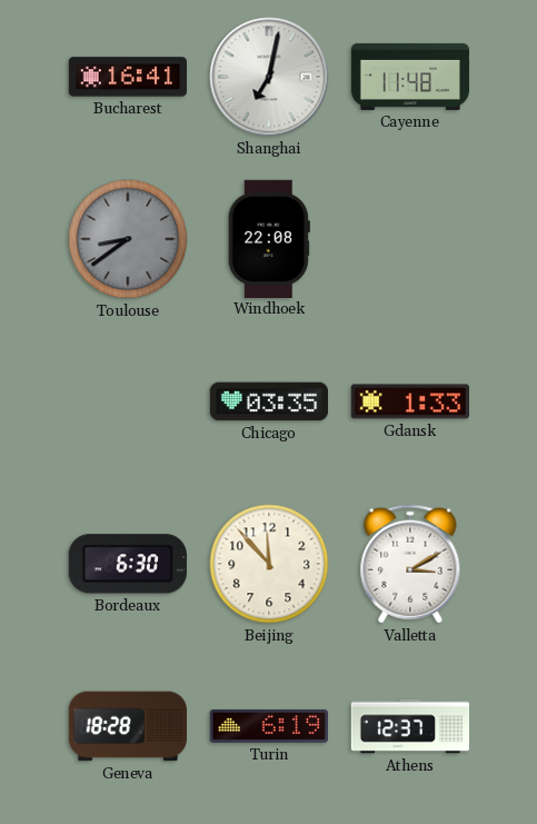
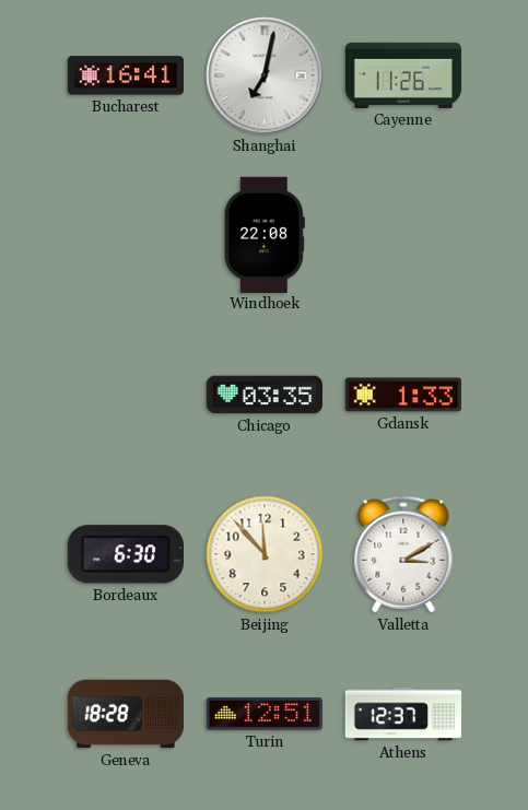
Cayenne: 11:48 -> 11:26 (403, 75)
Toulouse: 8:39 -> none (128, 239)
Turin: 6:19 -> 12:51 (263, 714)
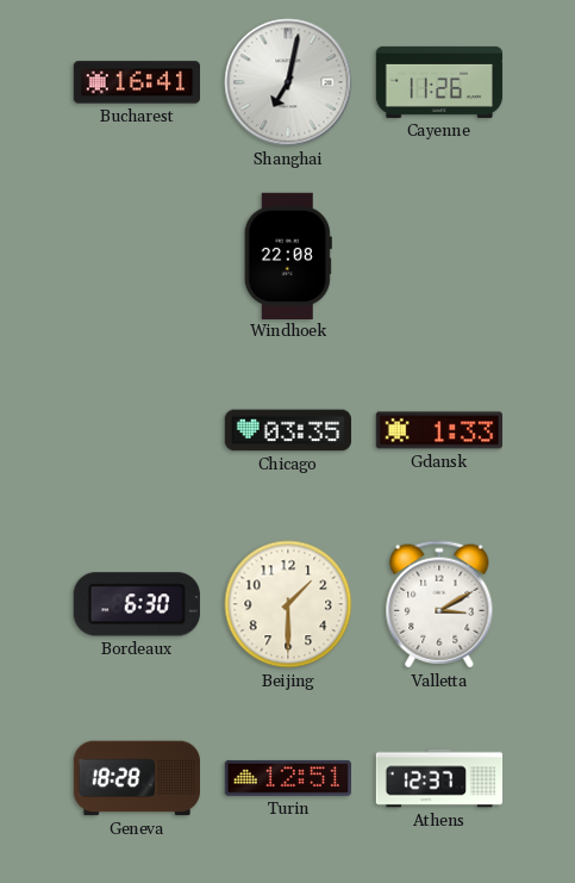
Beijing: 11:53 -> 1:30 (288, 604)
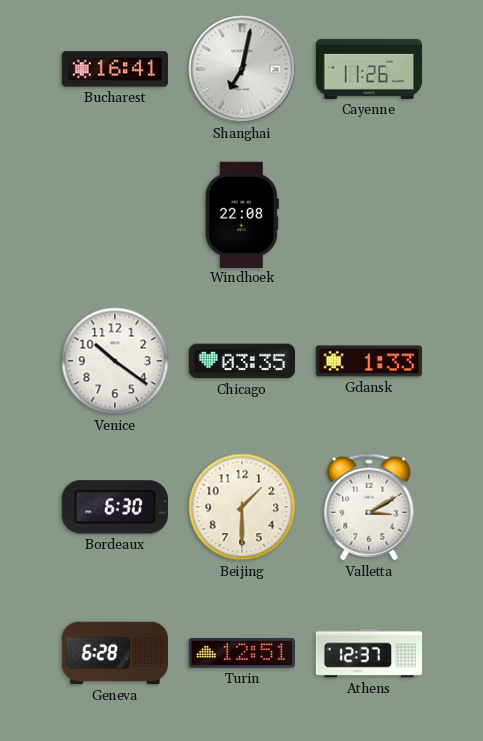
Venice: none -> 10:21 (115, 361)
Geneva: 18:28 -> 6:28 (114, 653)
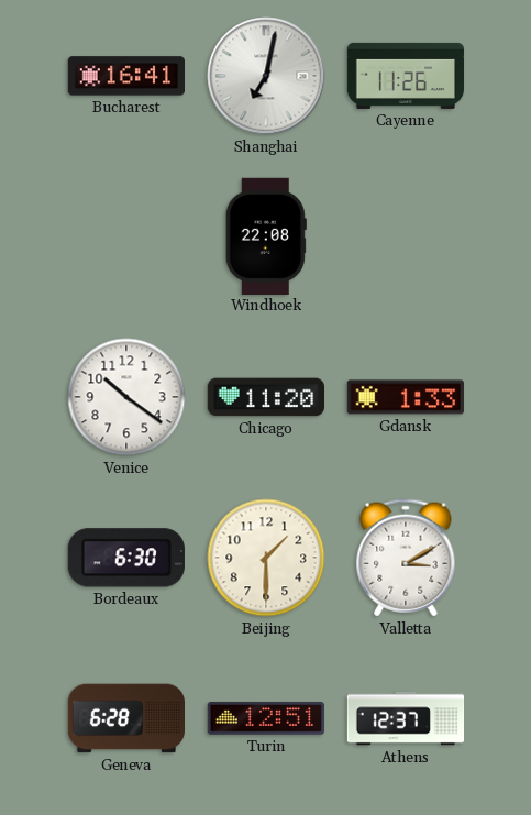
Chicago: 03:35 -> 11:20 (265, 397)
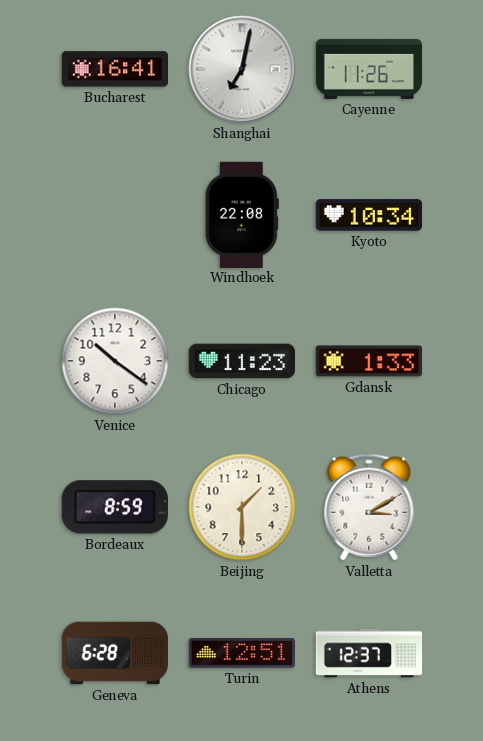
Kyoto: none -> 10:34 (368, 215)
Chicago: 11:20 -> 11:23 (241, 361)
Bordeaux: 6:30 -> 8:59 (115, 507)
